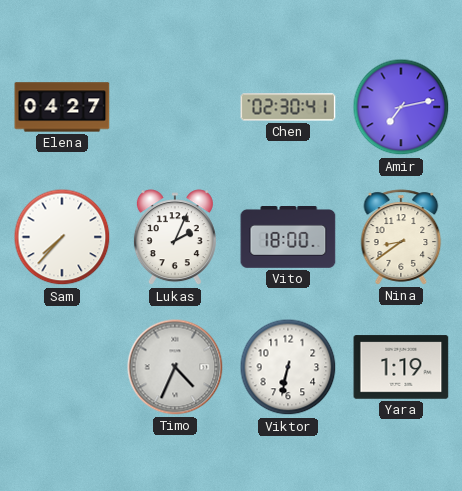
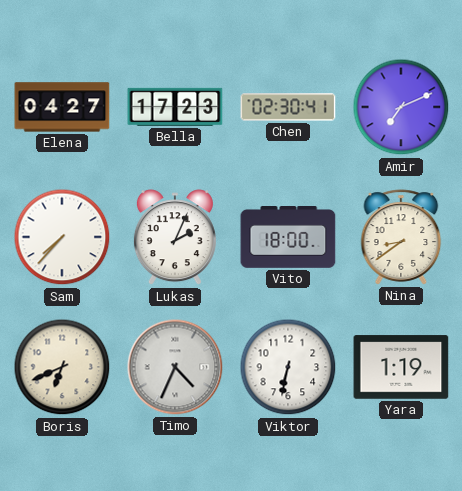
Bella: none -> 17:23 (175, 107)
Amir: 7:13 -> 7:11 (401, 107)
Boris: none -> 6:41 (62, 367)
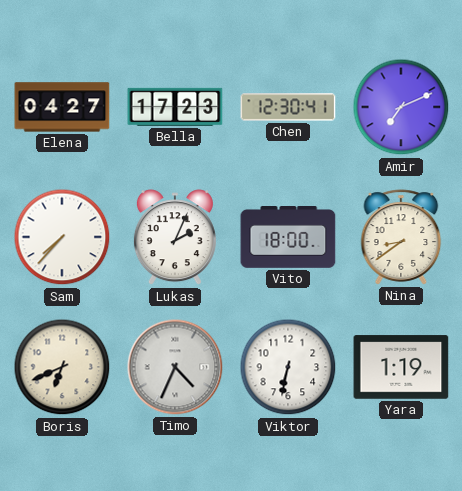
Chen: 02:30 -> 12:30 (288, 107)
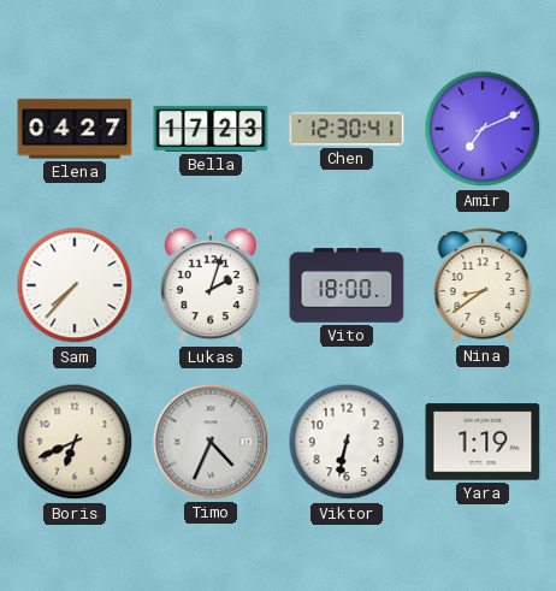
Lukas: 2:04 -> 2:03 (211, 286)
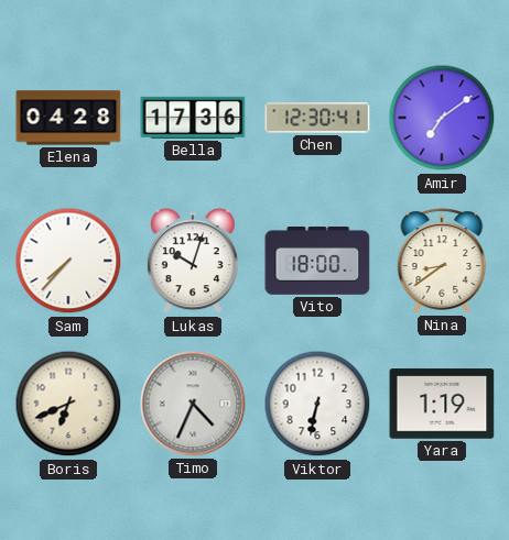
Elena: 04:27 -> 04:28 (68, 118)
Bella: 17:23 -> 17:36 (193, 118)
Amir: 7:11 -> 7:09 (442, 118)
Lukas: 2:03 -> 10:03 (193, 262)
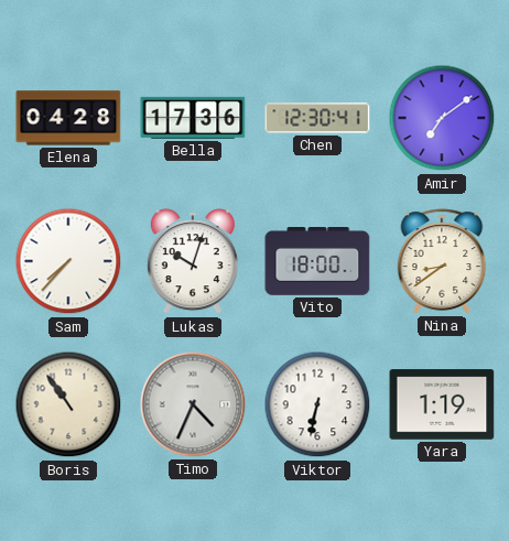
Boris: 6:41 -> 10:54 (68, 404)
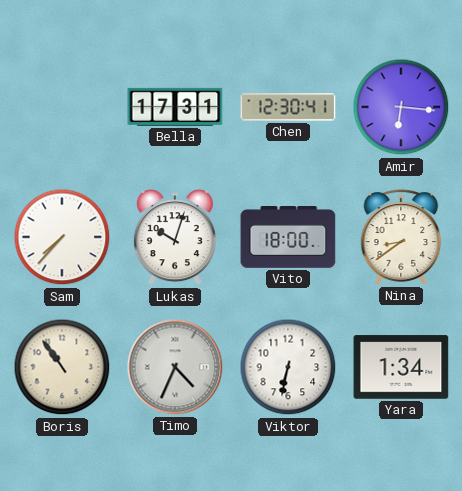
Elena: 04:28 -> none (68, 118)
Bella: 17:36 -> 17:31 (175, 107)
Amir: 7:09 -> 6:16 (401, 107)
Yara: 1:19 -> 1:34 (401, 367)
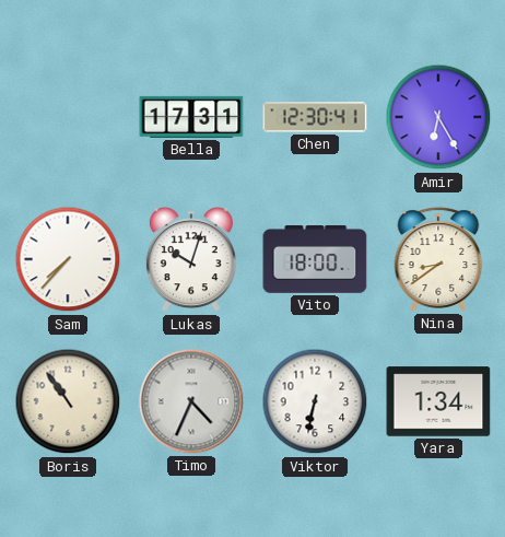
Amir: 6:16 -> 6:25 (438, 117)
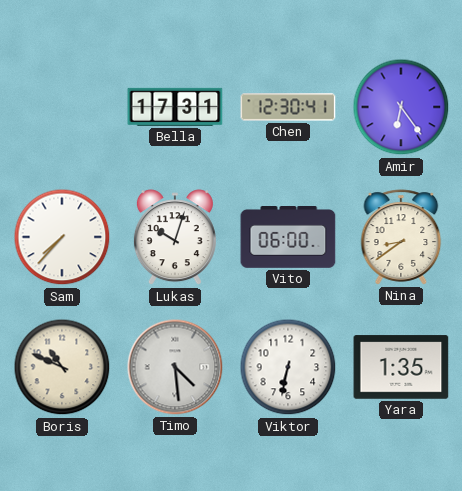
Amir: 6:25 -> 6:24 (401, 107)
Vito: 18:00 -> 06:00 (288, 237)
Boris: 10:54 -> 10:49 (62, 367)
Timo: 4:34 -> 4:29 (175, 367)
Yara: 1:34 -> 1:35 (401, 367)
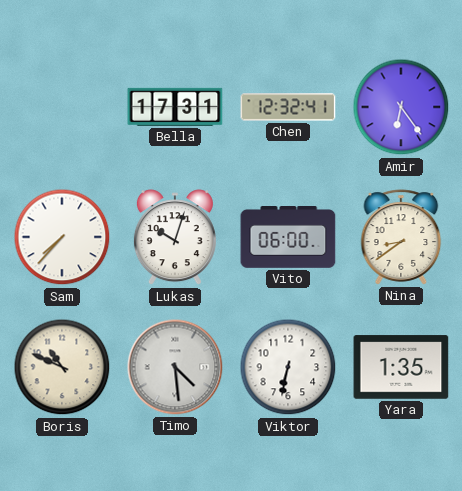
Chen: 12:30 -> 12:32 (288, 107)
